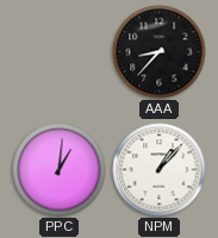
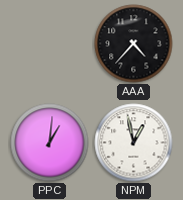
AAA: 8:37 -> 4:37 (134, 44)
NPM: 1:07 -> 12:58 (134, 143)
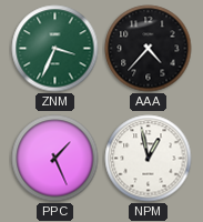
ZNM: none -> 3:34 (55, 49)
PPC: 1:01 -> 1:26 (55, 159)
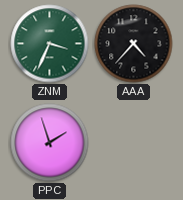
PPC: 1:26 -> 1:57 (50, 143)
NPM: 12:58 -> none (149, 159)
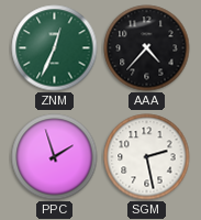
ZNM: 3:34 -> 12:34 (55, 48)
SGM: none -> 2:28 (147, 157)
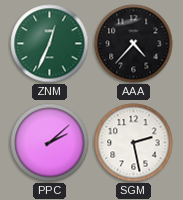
PPC: 1:57 -> 2:08 (50, 143)
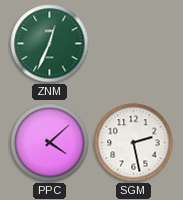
AAA: 4:37 -> none (134, 44)
PPC: 2:08 -> 4:08 (50, 143)
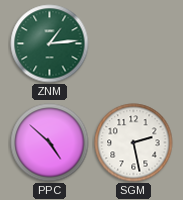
ZNM: 12:34 -> 1:14 (50, 44)
PPC: 4:08 -> 4:52 (50, 143)
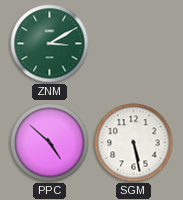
ZNM: 1:14 -> 3:10 (50, 44)
SGM: 2:28 -> 5:28 (134, 143)
